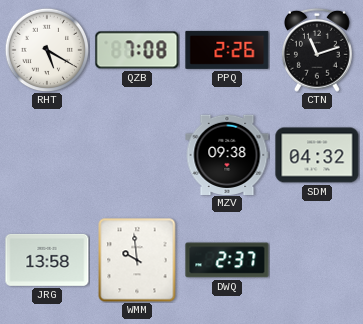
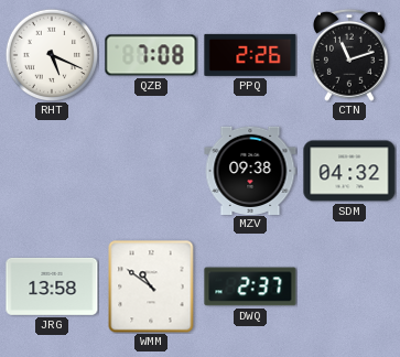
RHT: 5:20 -> 5:19 (52, 55)
WMM: 9:59 -> 10:51 (151, 286)
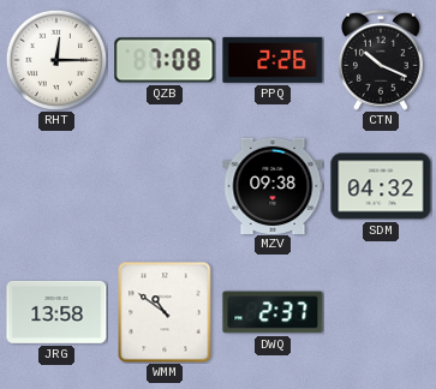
RHT: 5:19 -> 12:15 (56, 60)
CTN: 11:12 -> 10:19 (381, 60)
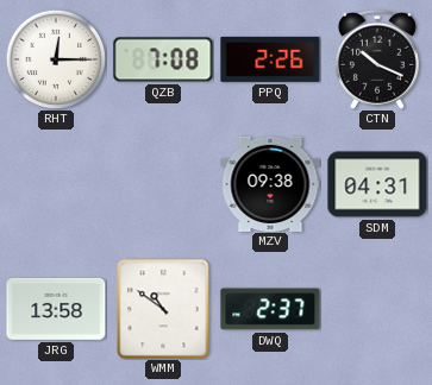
SDM: 04:32 -> 04:31 (377, 184)
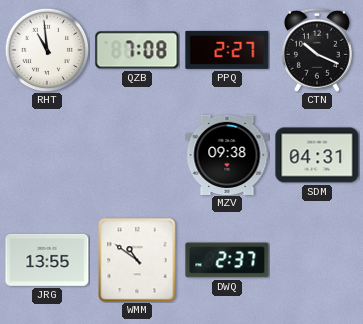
RHT: 12:15 -> 10:59 (47, 50)
PPQ: 2:26 -> 2:27 (227, 50)
JRG: 13:58 -> 13:55 (47, 260)
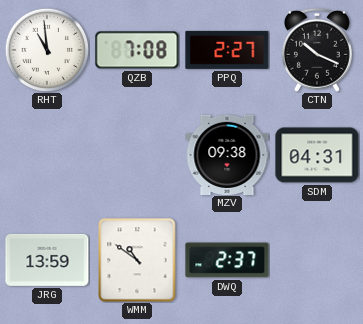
JRG: 13:55 -> 13:59 (47, 260)
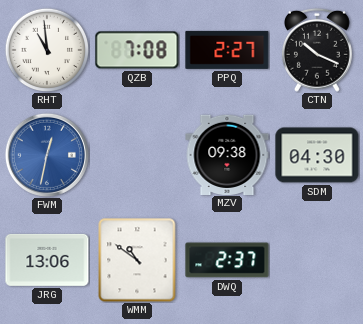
FWM: none -> 12:32 (47, 155)
SDM: 04:31 -> 04:30 (317, 155)
JRG: 13:59 -> 13:06 (47, 260)
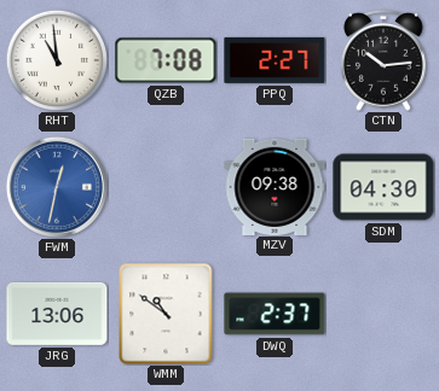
CTN: 10:19 -> 10:14 (383, 60)
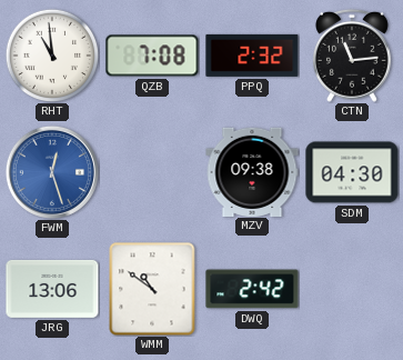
PPQ: 2:27 -> 2:32 (252, 56)
CTN: 10:14 -> 11:14 (352, 56)
FWM: 12:32 -> 12:27 (52, 172)
DWQ: 2:37 -> 2:42 (252, 289)
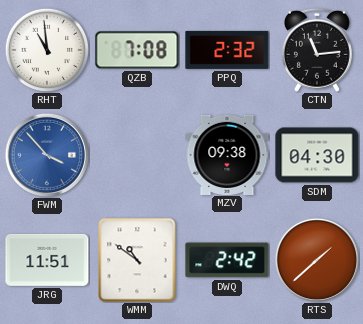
FWM: 12:27 -> 3:53 (47, 155)
JRG: 13:06 -> 11:51 (47, 260)
RTS: none -> 1:38 (317, 260)
